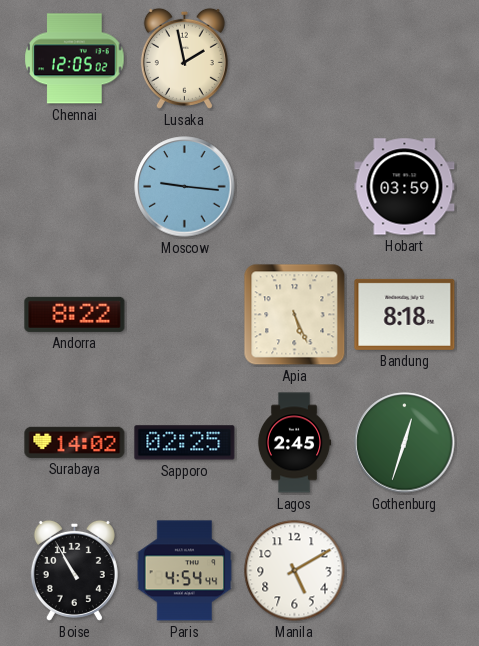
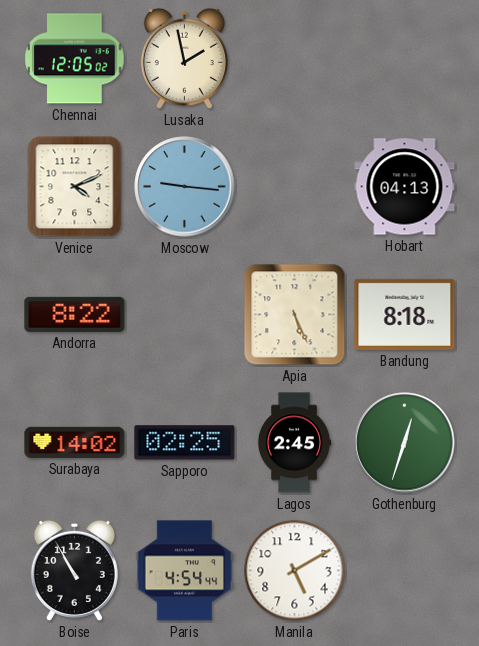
Venice: none -> 4:11 (75, 187)
Hobart: 03:59 -> 04:13 (405, 187)
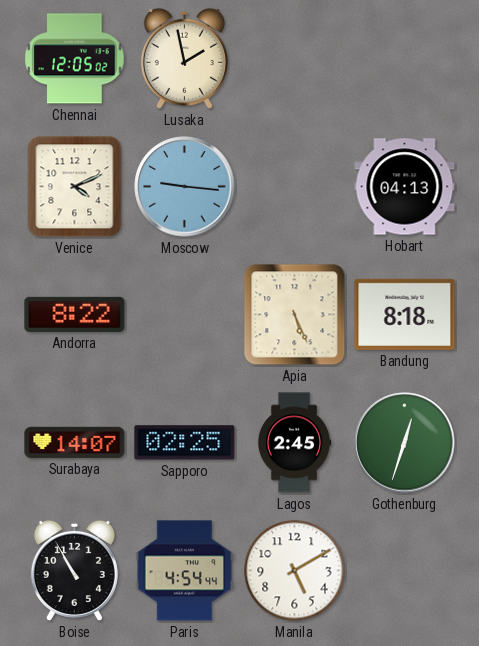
Surabaya: 14:02 -> 14:07 (75, 442)
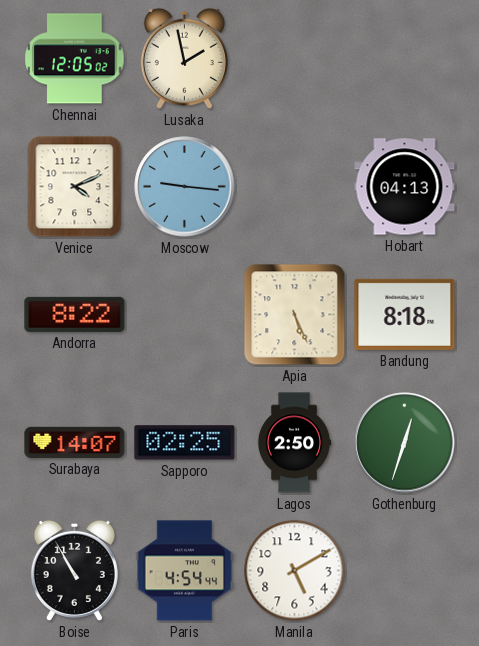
Lagos: 2:45 -> 2:50 (294, 443)
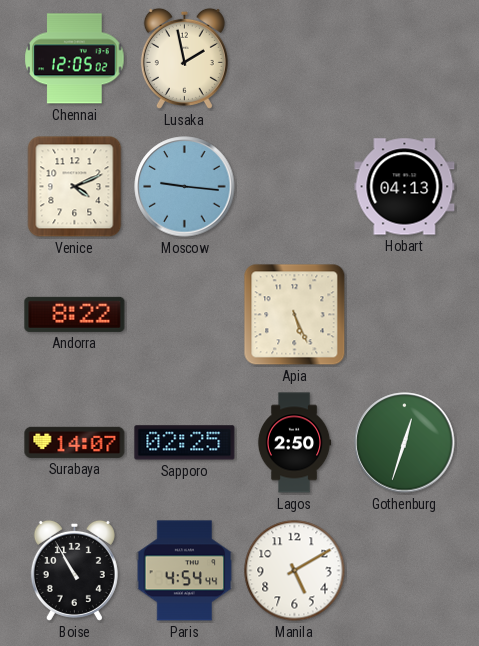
Bandung: 8:18 -> none (405, 314)
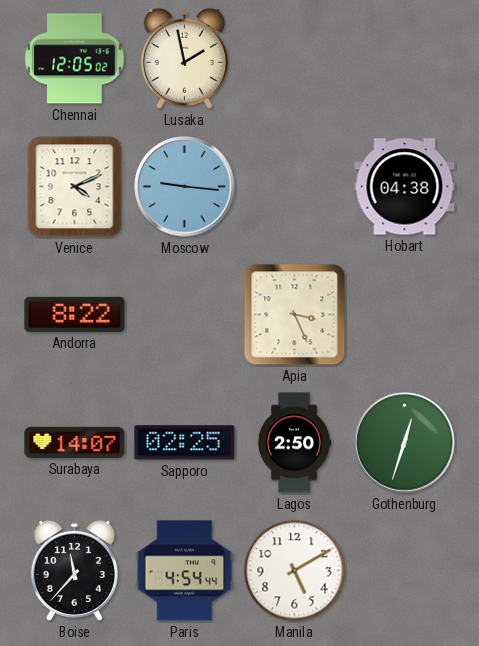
Hobart: 04:13 -> 04:38 (405, 187)
Apia: 5:26 -> 3:26 (295, 315)
Boise: 10:55 -> 11:37 (74, 570)
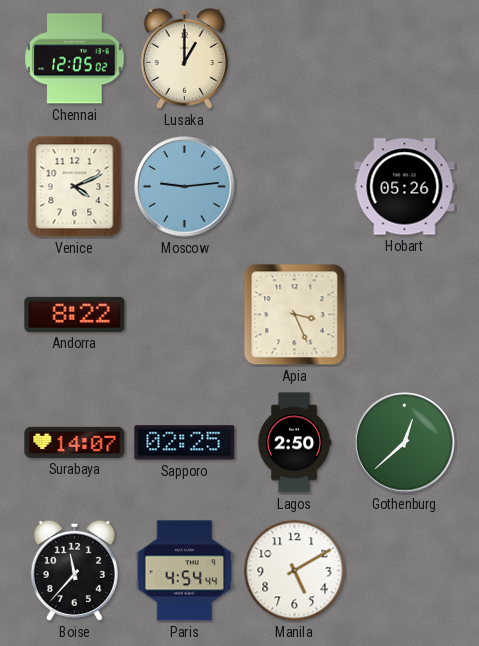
Lusaka: 1:58 -> 1:00 (184, 58)
Moscow: 9:16 -> 9:14 (185, 187)
Hobart: 04:38 -> 05:26 (405, 187)
Gothenburg: 12:33 -> 12:38 (405, 443)
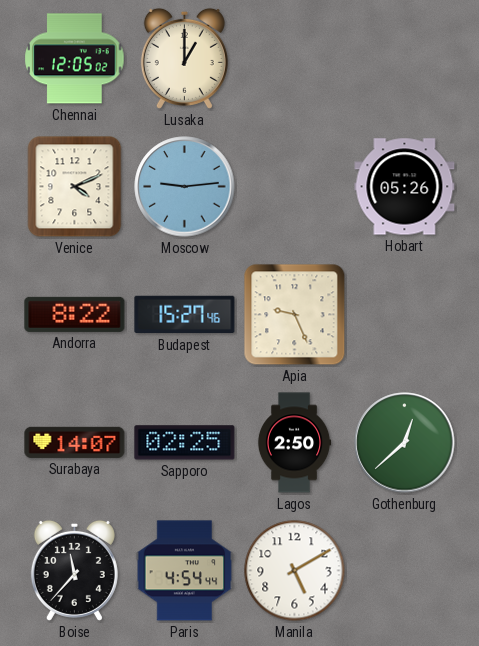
Budapest: none -> 15:27 (185, 315)
Apia: 3:26 -> 9:26 (295, 315)
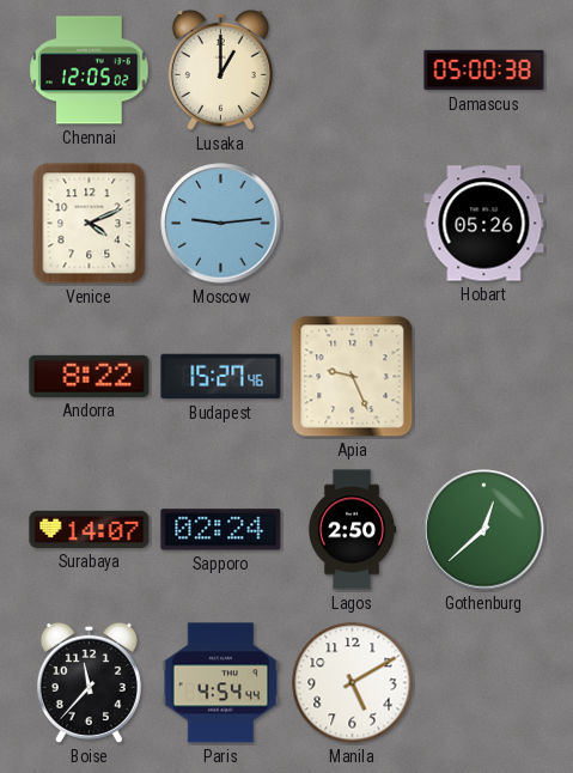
Damascus: none -> 05:00 (484, 71)
Sapporo: 02:25 -> 02:24 (221, 530)
